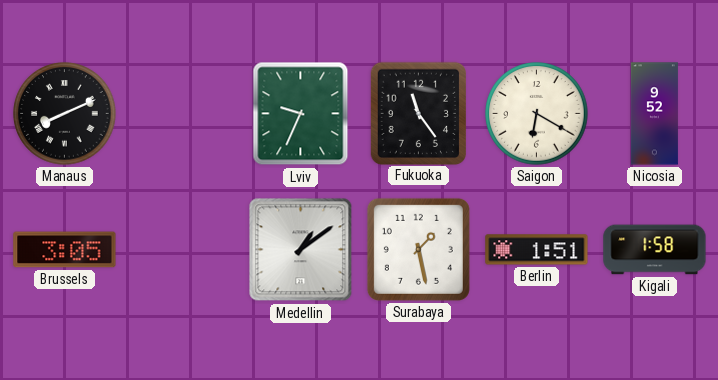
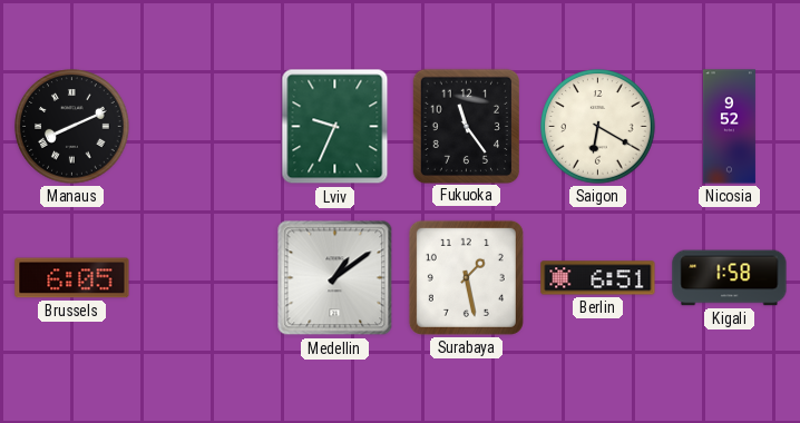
Brussels: 3:05 -> 6:05 (72, 278)
Berlin: 1:51 -> 6:51 (598, 278)
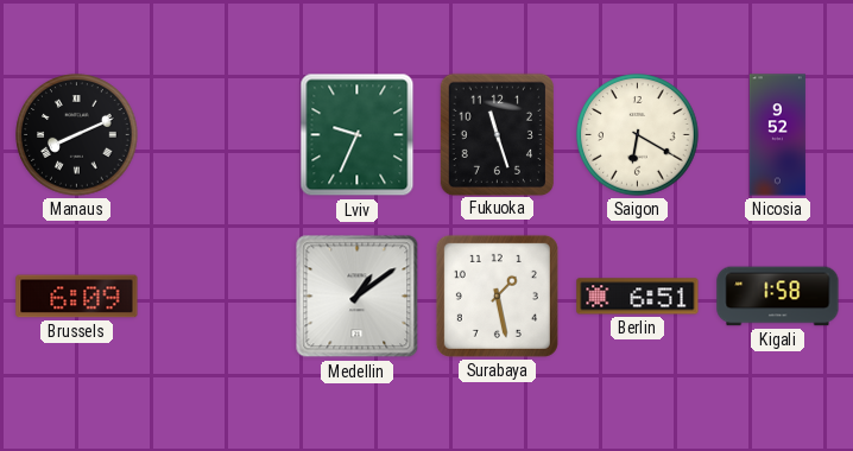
Fukuoka: 11:24 -> 11:27 (497, 134)
Brussels: 6:05 -> 6:09 (77, 297)
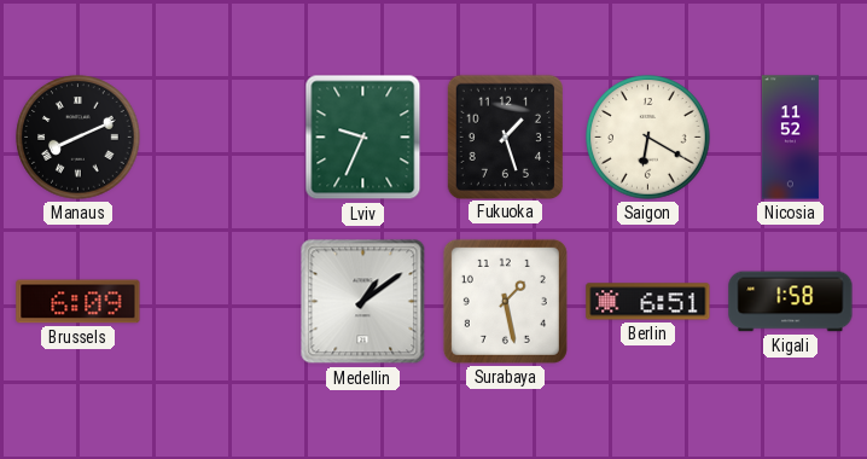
Fukuoka: 11:27 -> 1:27 (505, 136)
Nicosia: 9:52 -> 11:52 (790, 138)
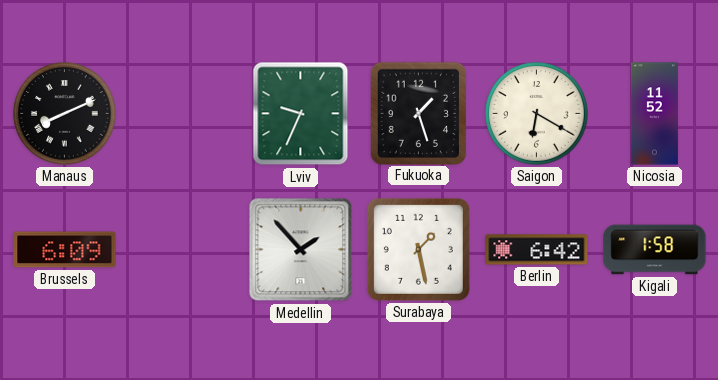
Medellin: 1:09 -> 1:53 (301, 250)
Berlin: 6:51 -> 6:42 (537, 250)
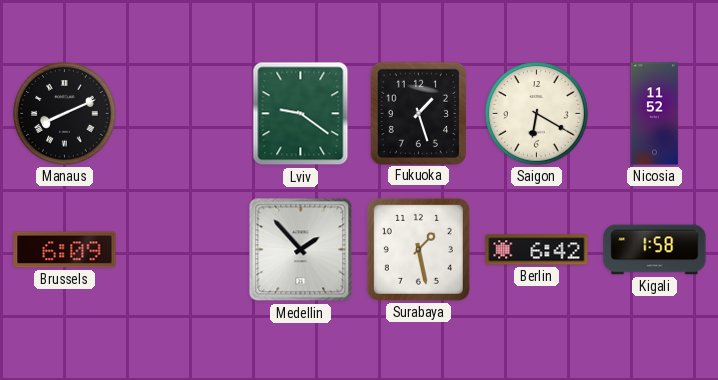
Lviv: 9:34 -> 9:21 (301, 114)
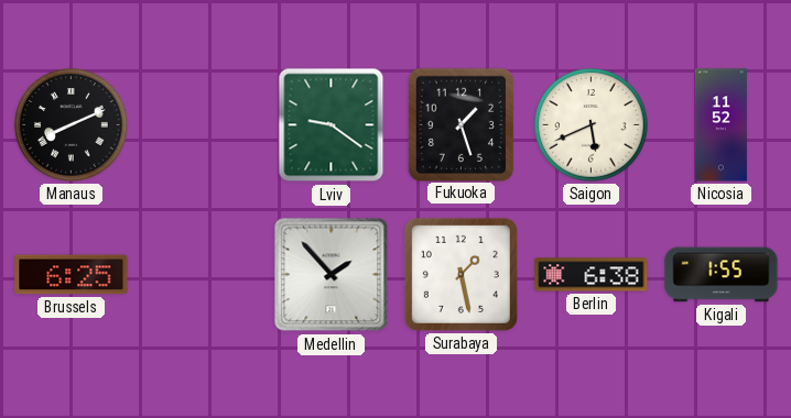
Saigon: 6:20 -> 5:41 (592, 125)
Brussels: 6:09 -> 6:25 (72, 275)
Berlin: 6:42 -> 6:38 (592, 275)
Kigali: 1:58 -> 1:55 (722, 275)
